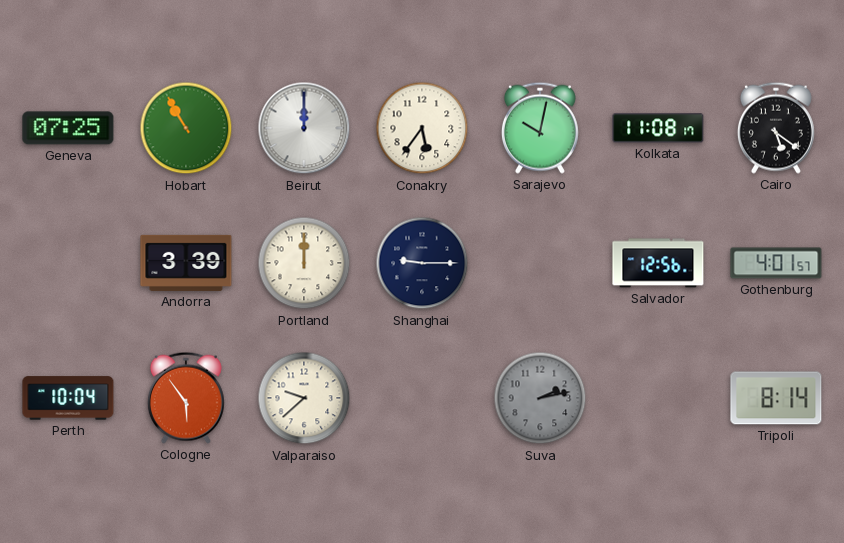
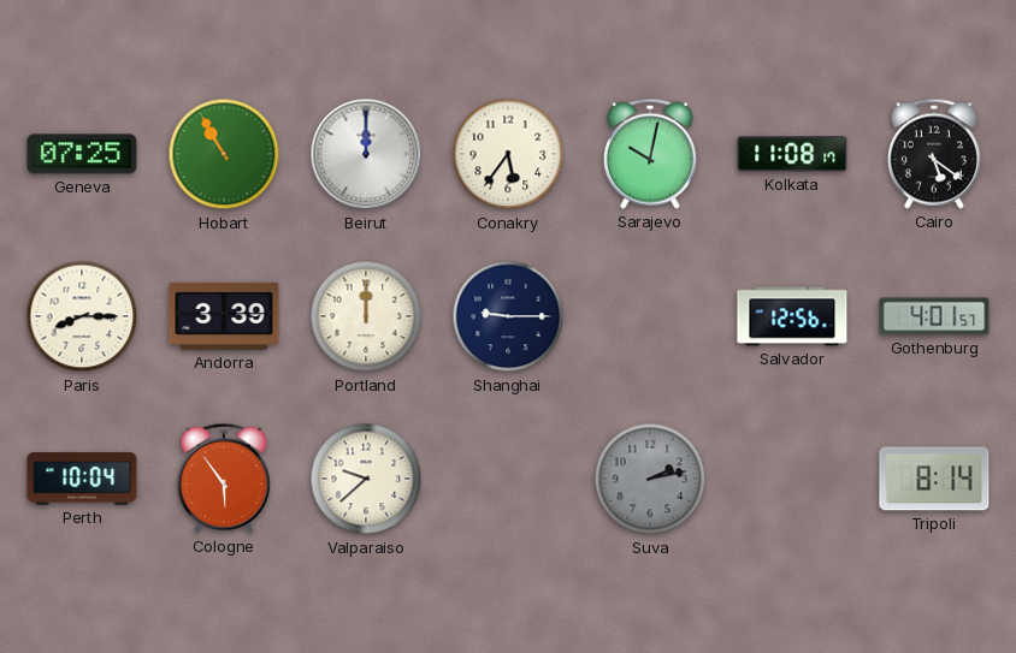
Paris: none -> 8:15 (82, 316)
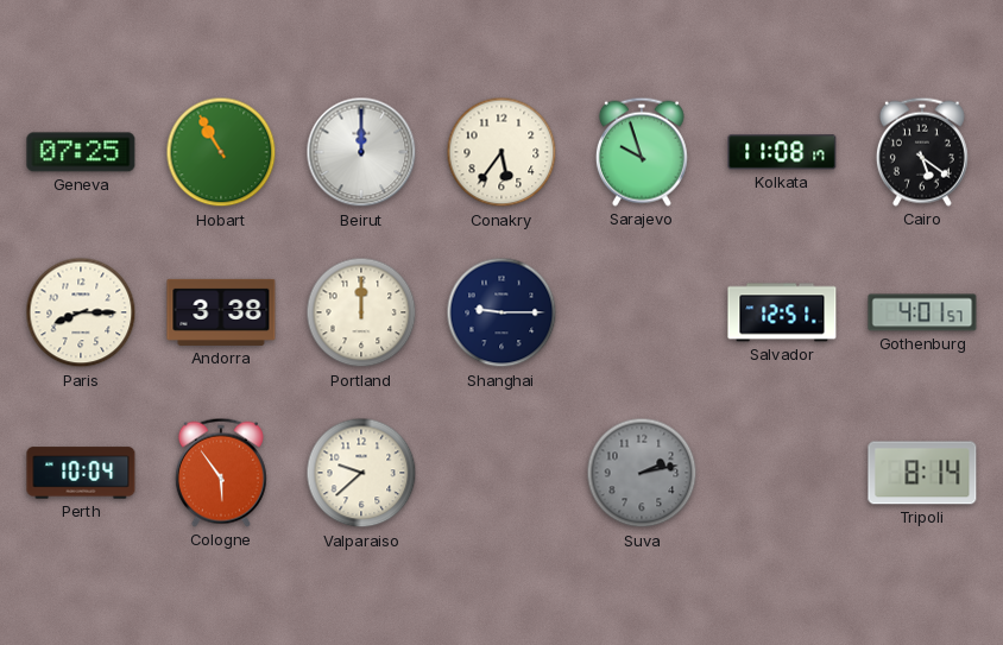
Sarajevo: 10:02 -> 9:57 (642, 152)
Andorra: 3:39 -> 3:38 (221, 312)
Salvador: 12:56 -> 12:51 (782, 312)
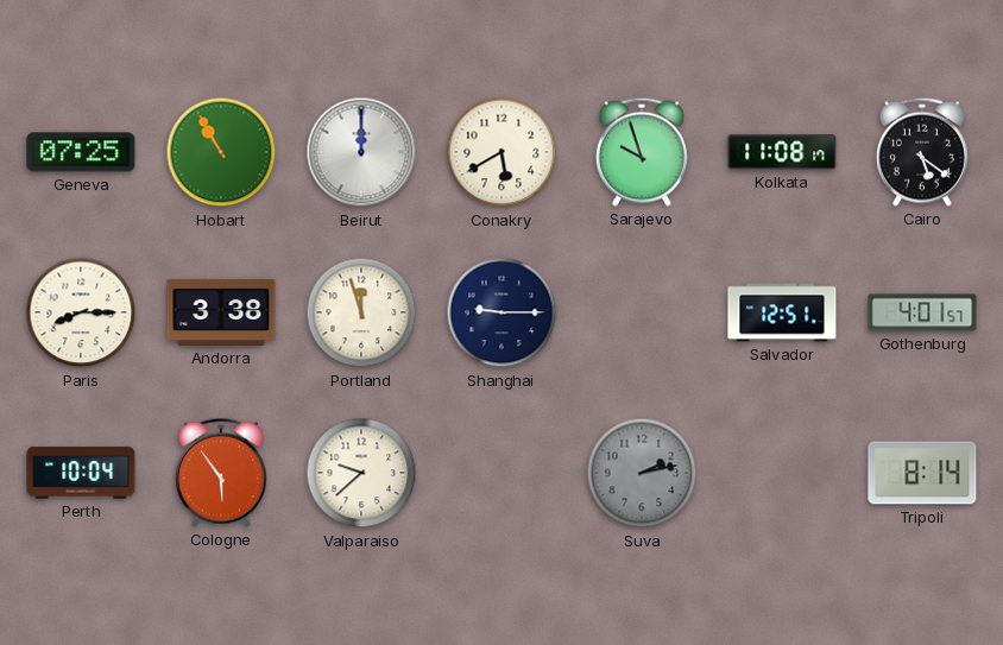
Conakry: 5:36 -> 5:40 (501, 152)
Portland: 12:00 -> 11:57 (361, 312)
